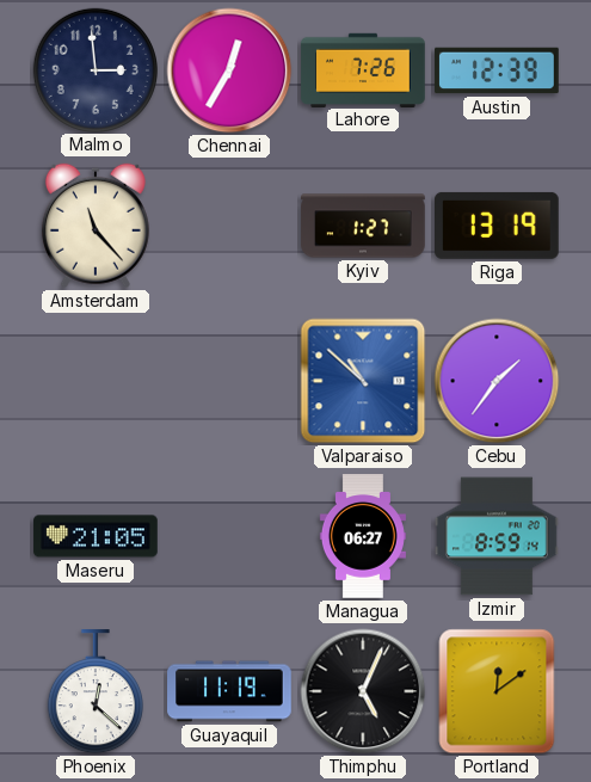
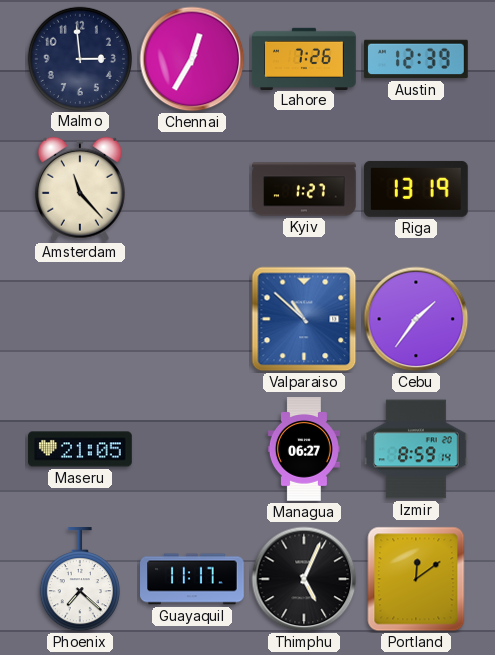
Phoenix: 12:22 -> 7:22 (80, 580)
Guayaquil: 11:19 -> 11:17 (192, 579)
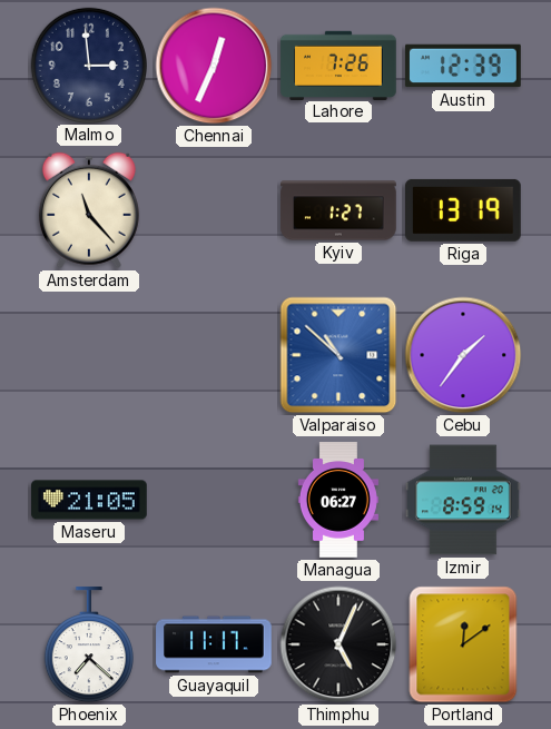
Chennai: 12:35 -> 12:34 (214, 66)
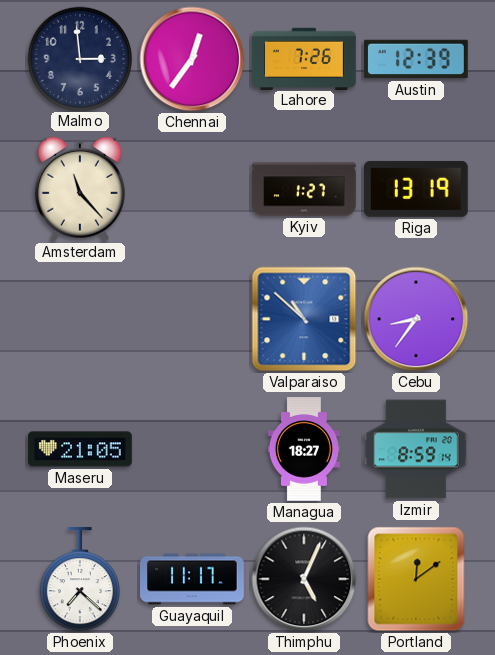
Chennai: 12:34 -> 12:36 (192, 59)
Cebu: 1:36 -> 8:36 (416, 319)
Managua: 06:27 -> 18:27 (304, 449)
